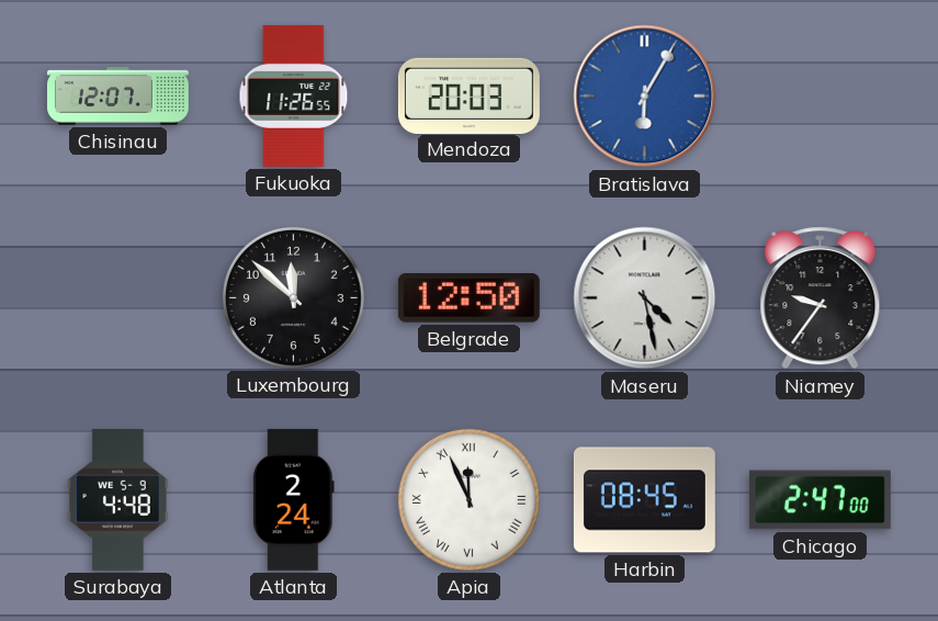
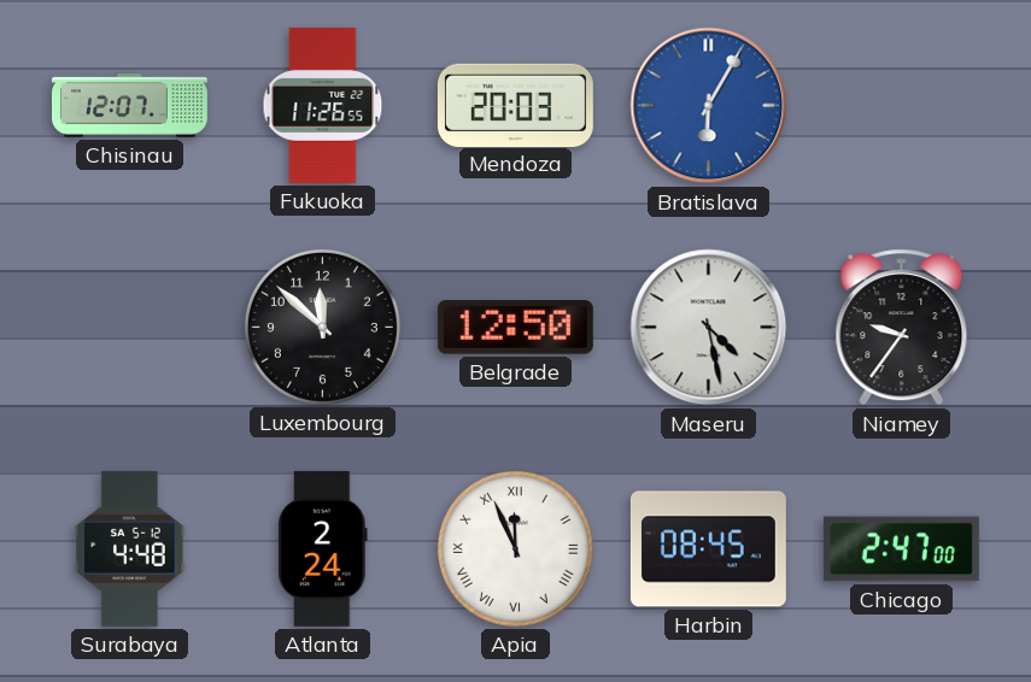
Surabaya date: WE 5-9 -> SA 5-12 (130, 548)
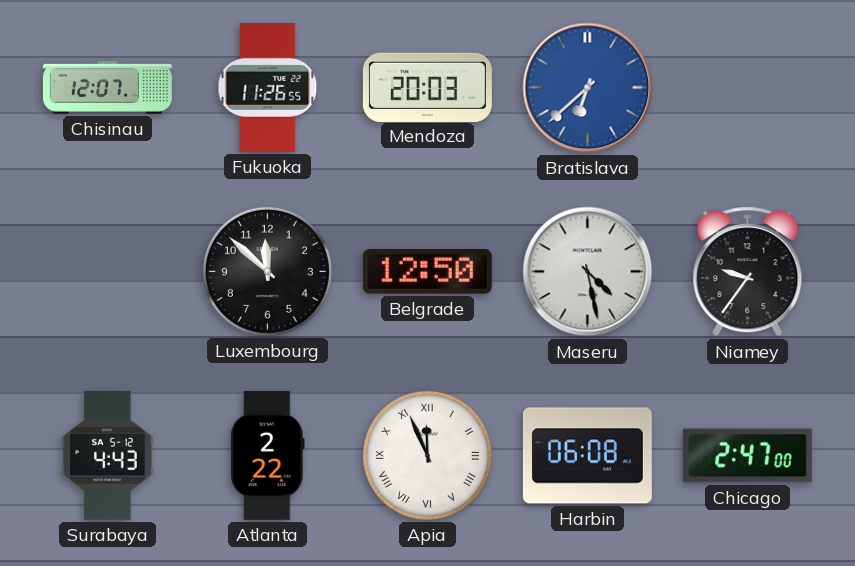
Bratislava: 6:05 -> 6:38 (588, 88)
Surabaya: 4:48 -> 4:43 (108, 455)
Atlanta: 2:24 -> 2:22 (268, 455)
Harbin: 08:45 -> 06:08 (587, 456)
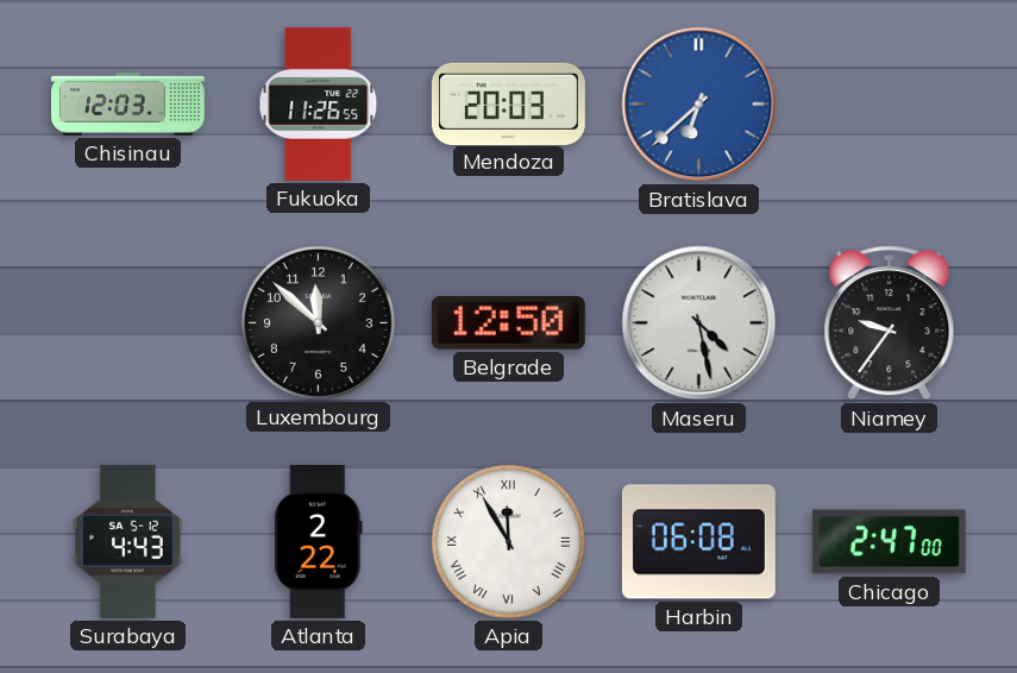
Chisinau: 12:07 -> 12:03 (127, 105)
Apia: 11:56 -> 11:55 (508, 541)
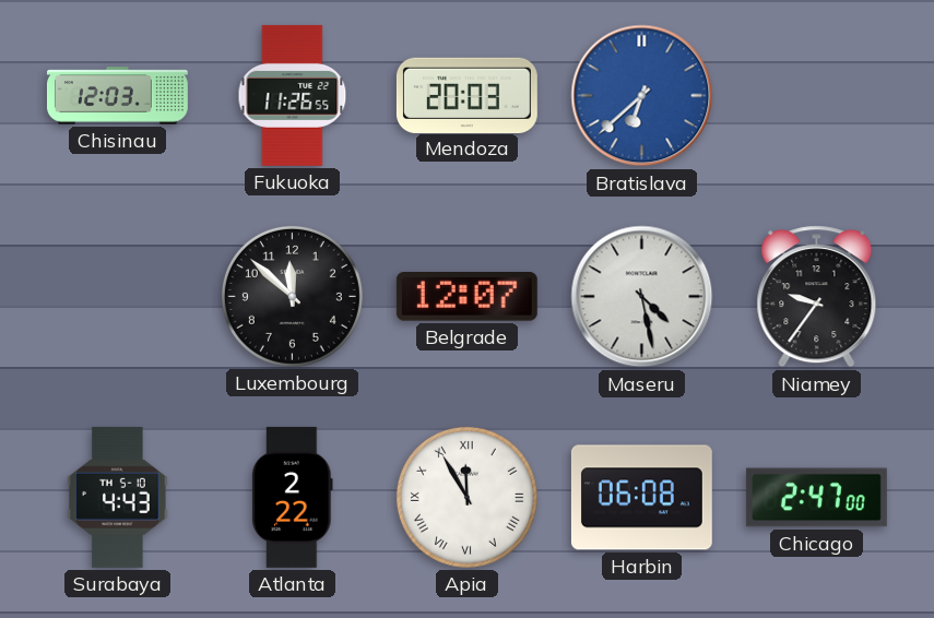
Belgrade: 12:50 -> 12:07 (466, 297)
Surabaya date: SA 5-12 -> TH 5-10 (118, 497)
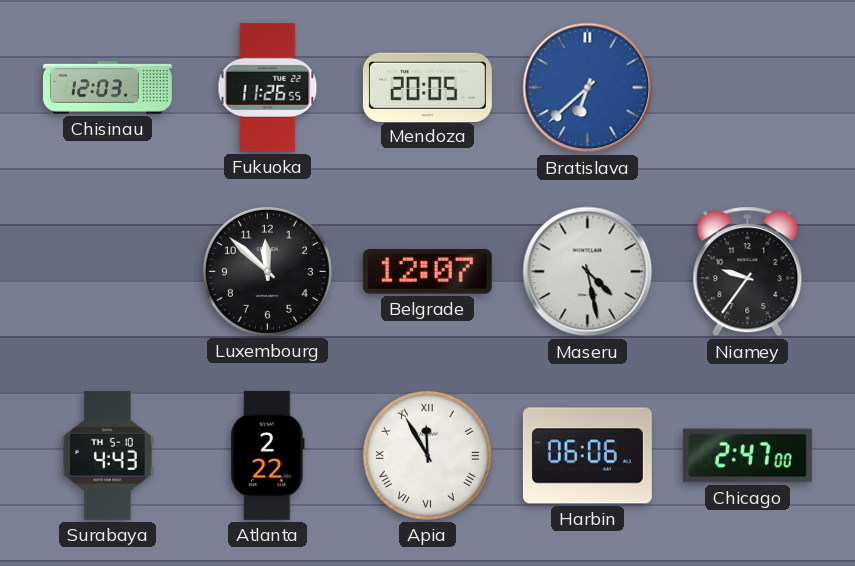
Mendoza: 20:03 -> 20:05 (427, 87)
Harbin: 06:08 -> 06:06 (587, 456)
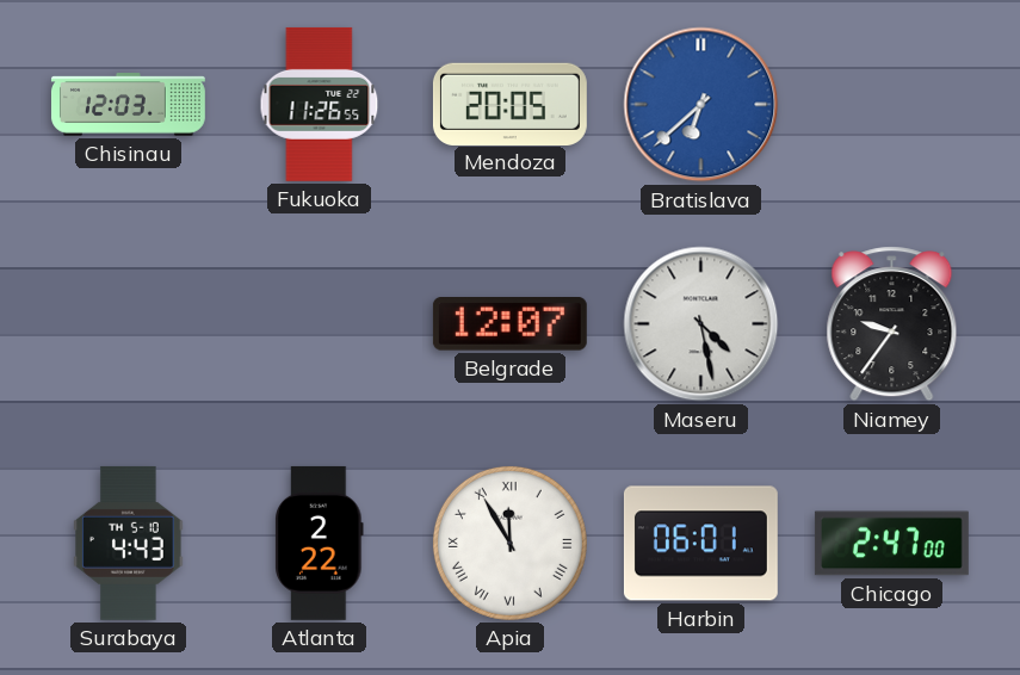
Luxembourg: 11:52 -> none (267, 271)
Harbin: 06:06 -> 06:01 (700, 544)
